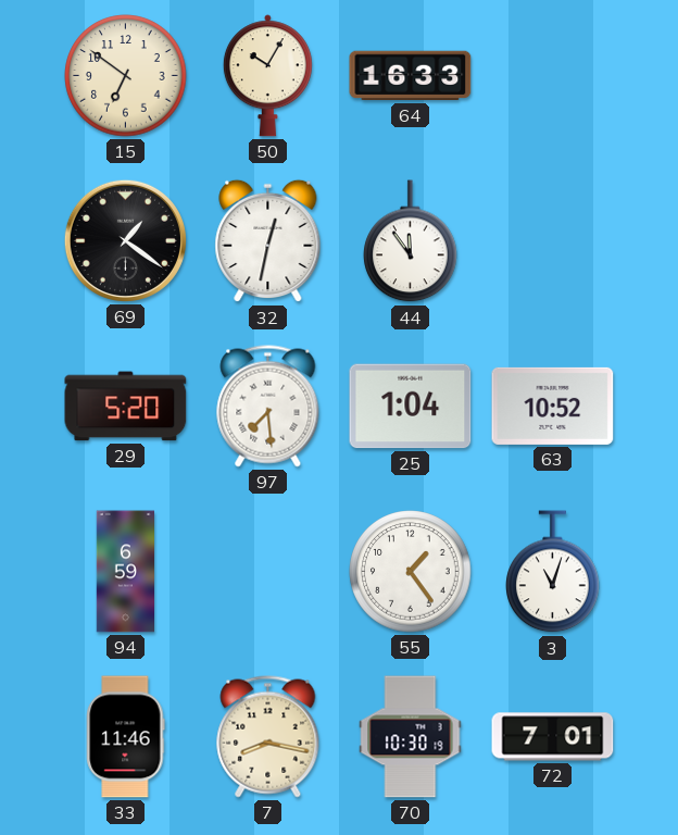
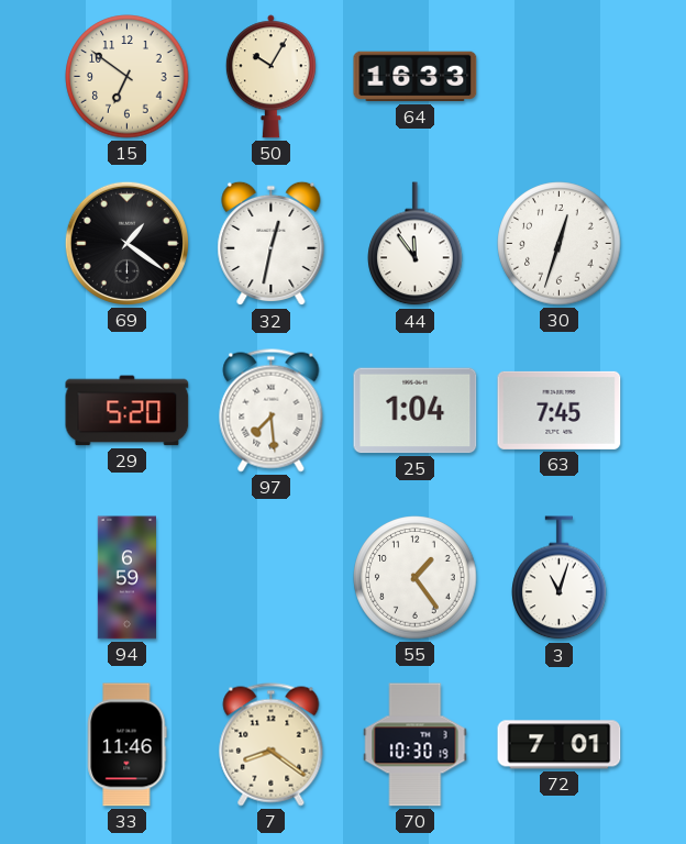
30: none -> 12:33 (560, 244)
63: 10:52 -> 7:45 (560, 410)
7: 8:17 -> 8:21 (272, 745)
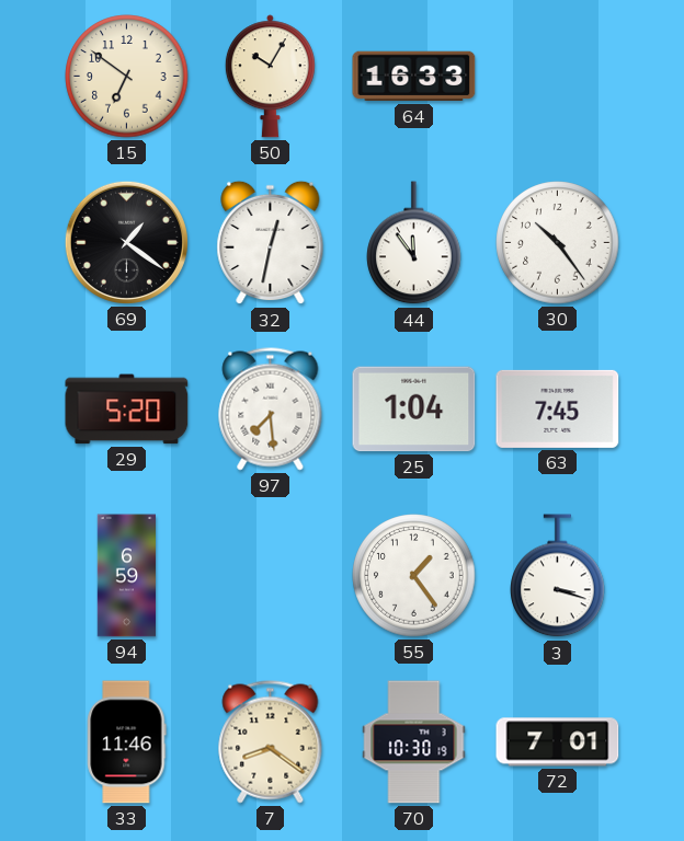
30: 12:33 -> 10:24 (558, 243)
3: 11:03 -> 3:18 (558, 576)
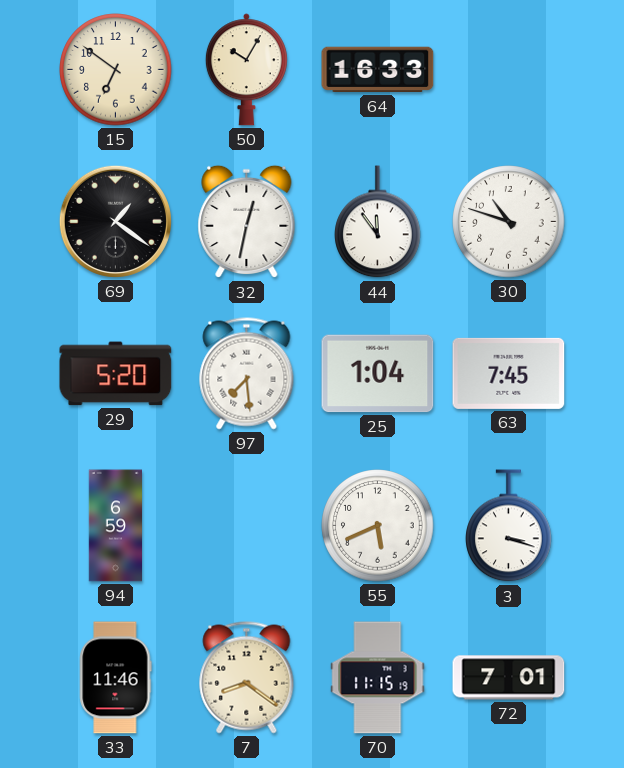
30: 10:24 -> 10:48 (509, 222)
55: 1:24 -> 5:41 (378, 526)
70: 10:30 -> 11:15 (378, 678)
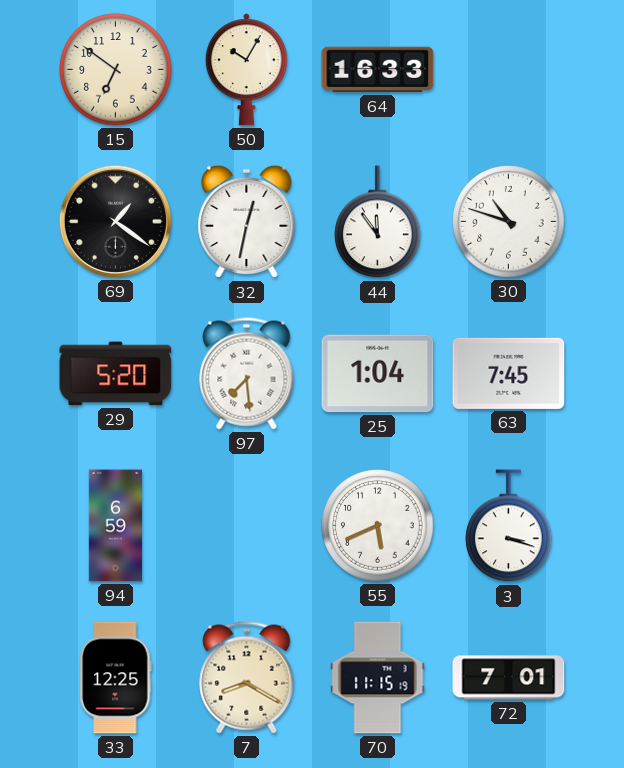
33: 11:46 -> 12:25 (116, 678)
7: 8:21 -> 8:20 (247, 678)
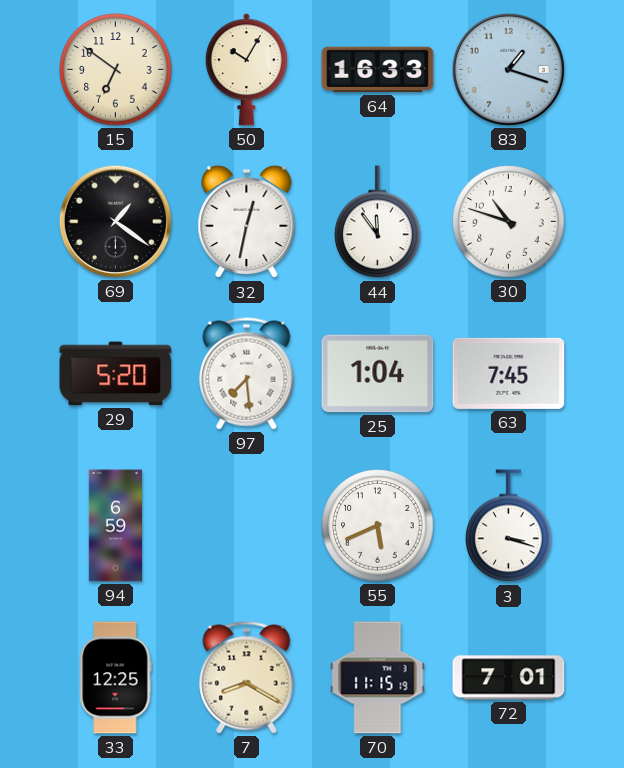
83: none -> 1:18 (508, 69)
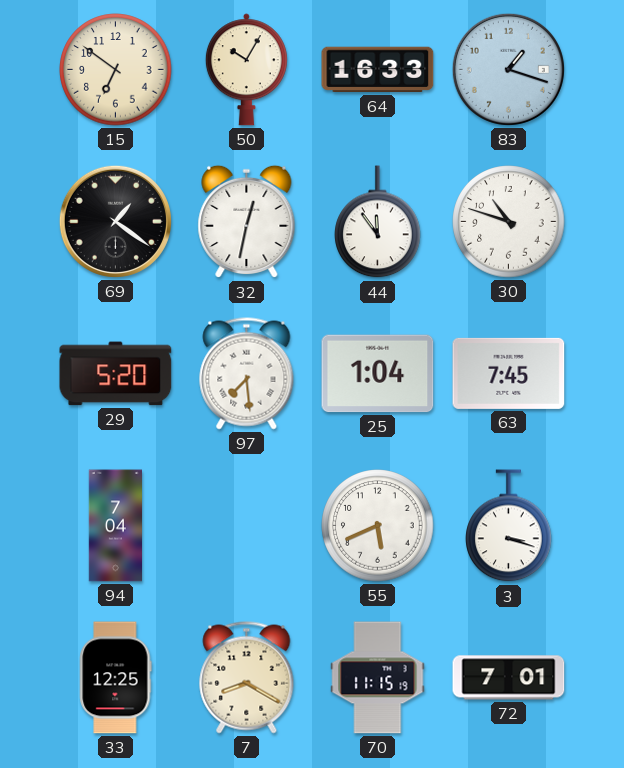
94: 6:59 -> 7:04 (115, 526)
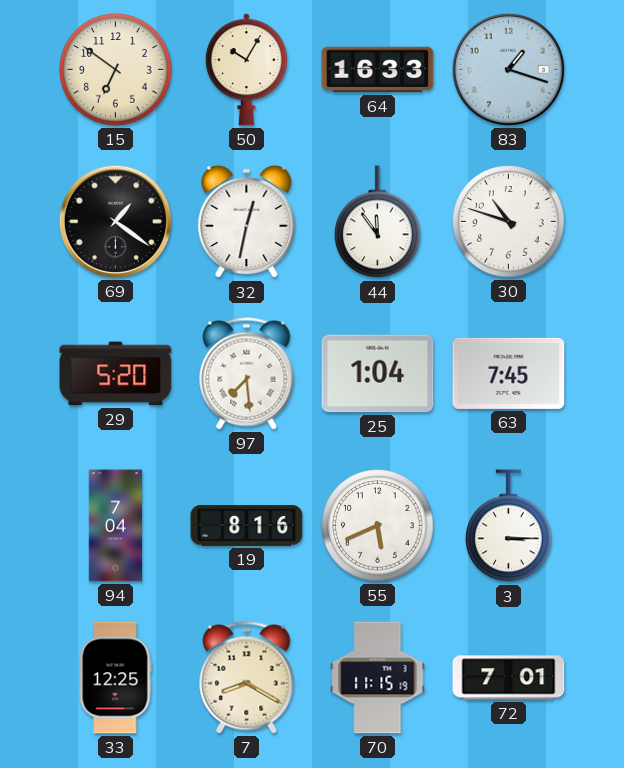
19: none -> 8:16 (247, 526)
3: 3:18 -> 3:15 (509, 526)
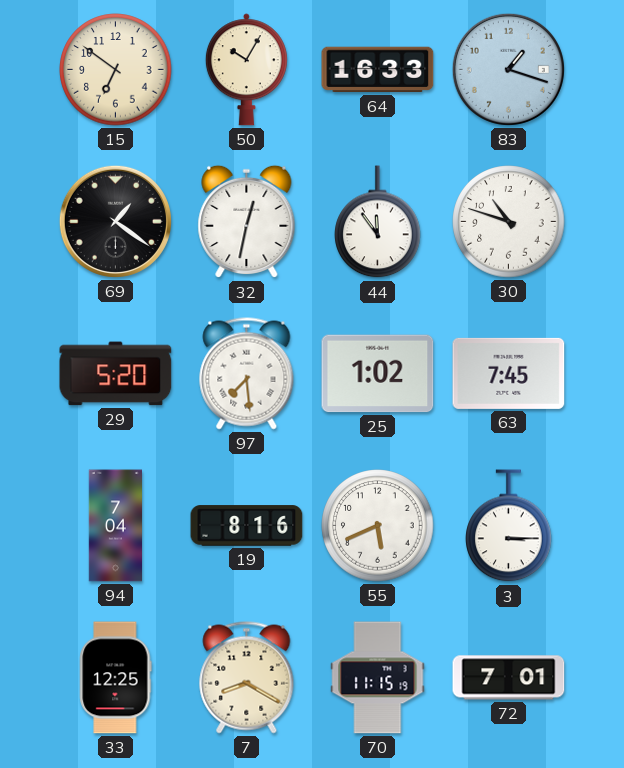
25: 1:04 -> 1:02 (378, 374)
